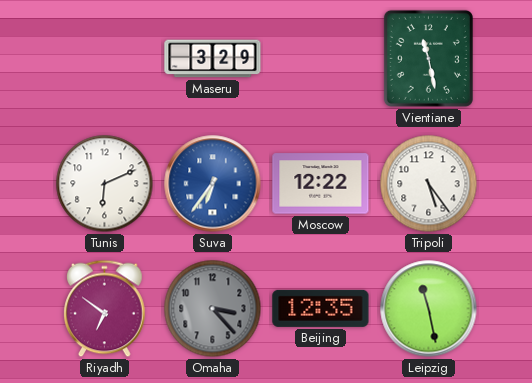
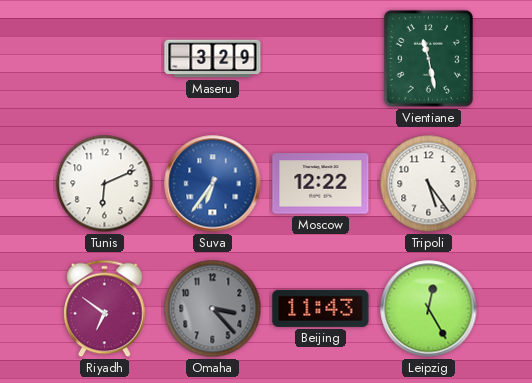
Beijing: 12:35 -> 11:43 (321, 308)
Leipzig: 11:28 -> 12:25 (429, 309)
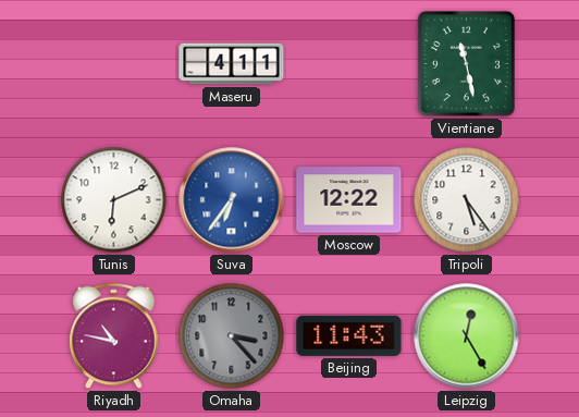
Maseru: 3:29 -> 4:11 (232, 64)
Riyadh: 6:51 -> 10:47 (114, 336)
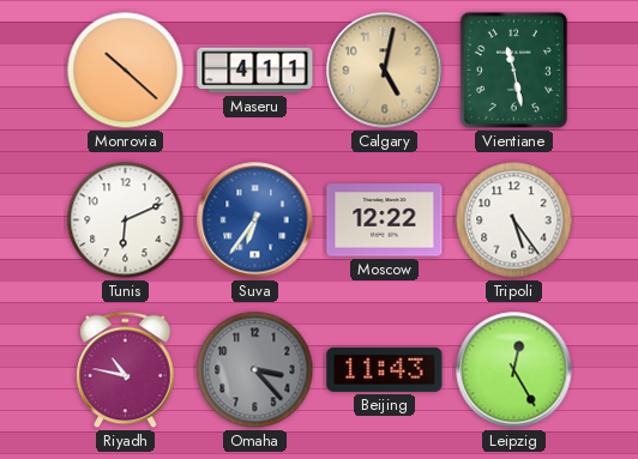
Monrovia: none -> 10:22 (126, 71)
Calgary: none -> 5:02 (385, 71)
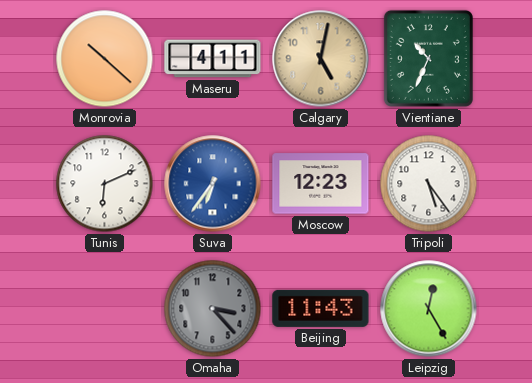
Vientiane: 11:28 -> 10:34 (428, 58)
Moscow: 12:22 -> 12:23 (321, 184)
Riyadh: 10:47 -> none (126, 370)
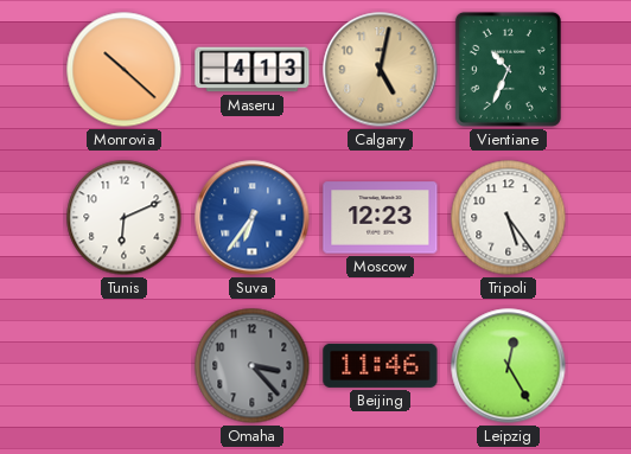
Maseru: 4:11 -> 4:13 (253, 70)
Beijing: 11:43 -> 11:46 (381, 365)
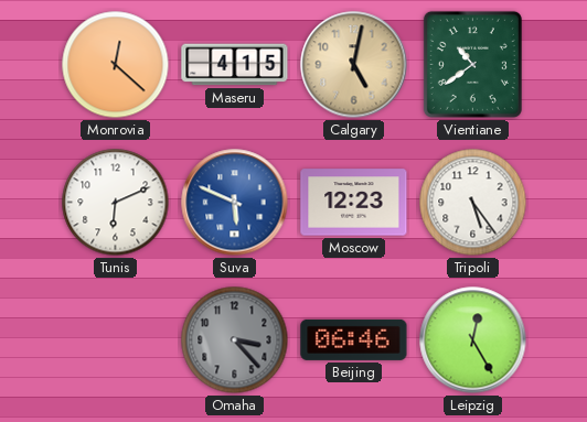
Monrovia: 10:22 -> 12:22 (116, 65)
Maseru: 4:13 -> 4:15 (235, 65)
Vientiane: 10:34 -> 10:39 (472, 64)
Suva: 6:36 -> 5:49 (235, 203)
Beijing: 11:46 -> 06:46 (354, 339)
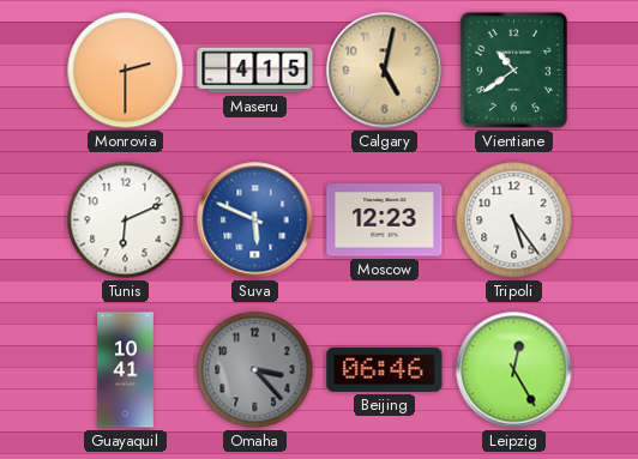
Monrovia: 12:22 -> 2:30 (126, 71)
Guayaquil: none -> 10:41 (126, 370)
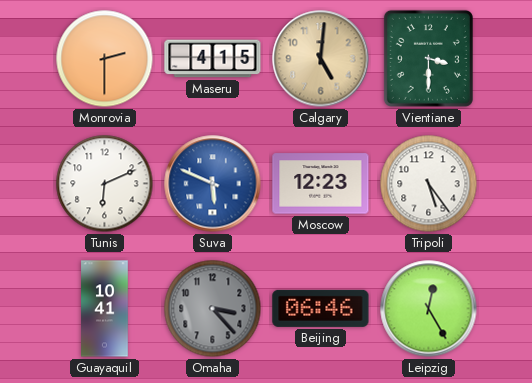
Calgary: 5:02 -> 5:01 (321, 59)
Vientiane: 10:39 -> 3:30 (428, 58)
